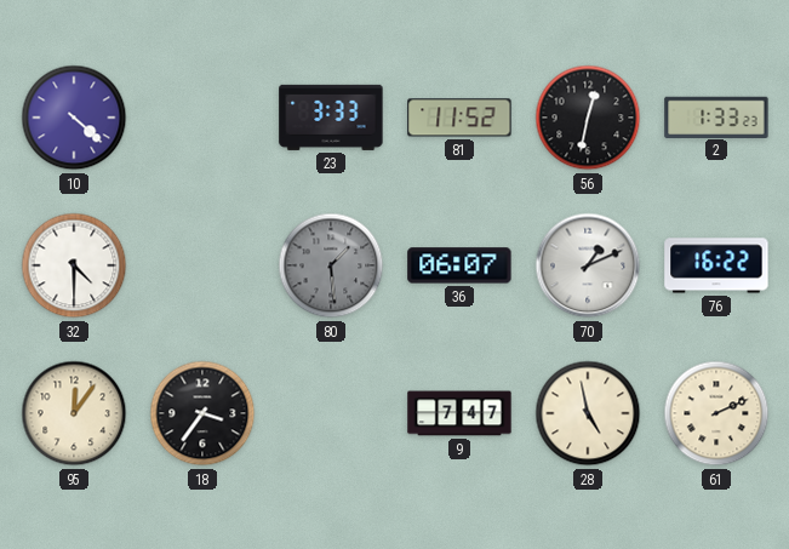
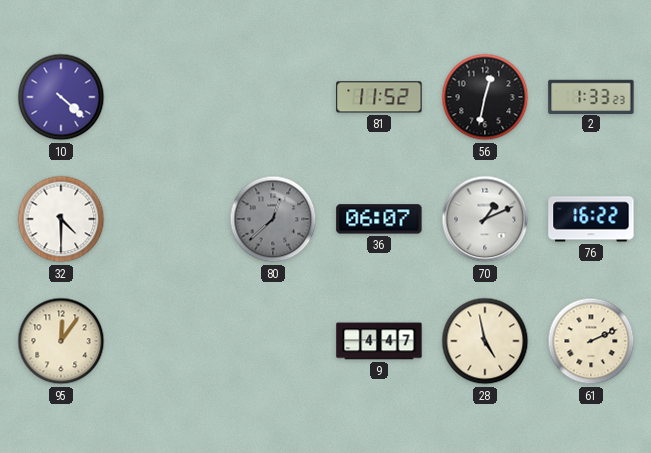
23: 3:33 -> none (331, 118)
80: 1:29 -> 12:38 (273, 219)
18: 3:36 -> none (202, 413)
9: 7:47 -> 4:47 (379, 341)
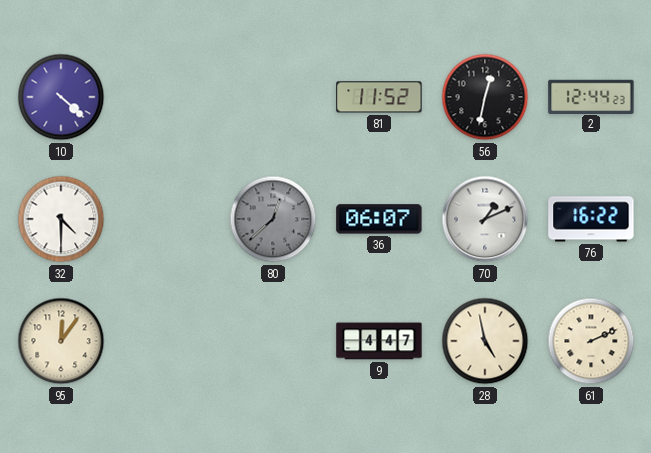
2: 1:33 -> 12:44 (591, 96)
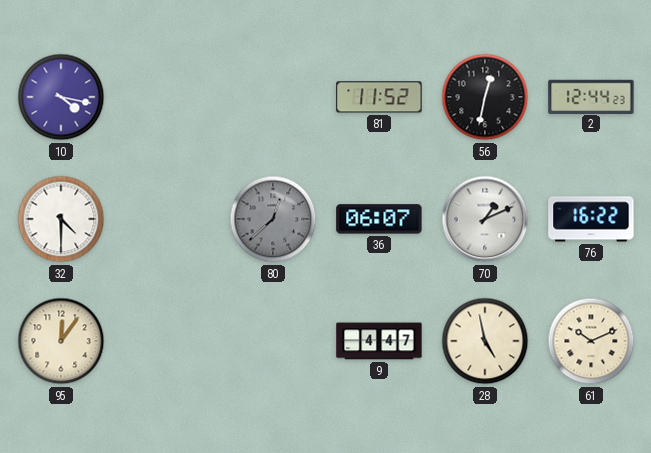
10: 4:22 -> 4:17 (61, 97)
61: 2:11 -> 10:11 (591, 341)
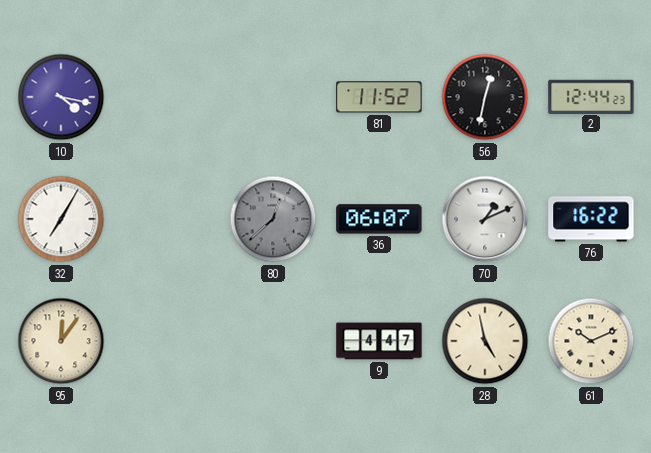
32: 4:30 -> 7:05 (61, 219)
